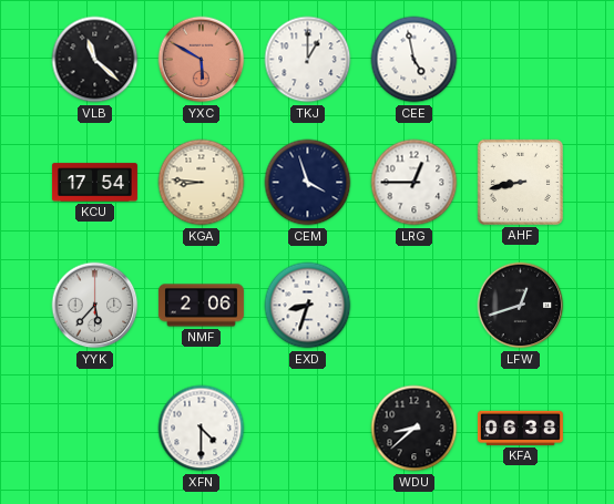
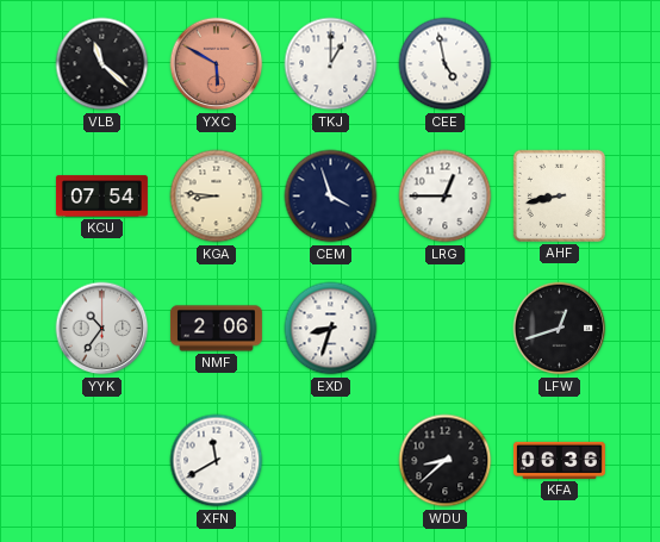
KCU: 17:54 -> 07:54 (101, 197)
YYK: 5:37 -> 10:36 (102, 329)
XFN: 4:30 -> 11:40 (217, 461)
KFA: 06:38 -> 06:36 (559, 460)
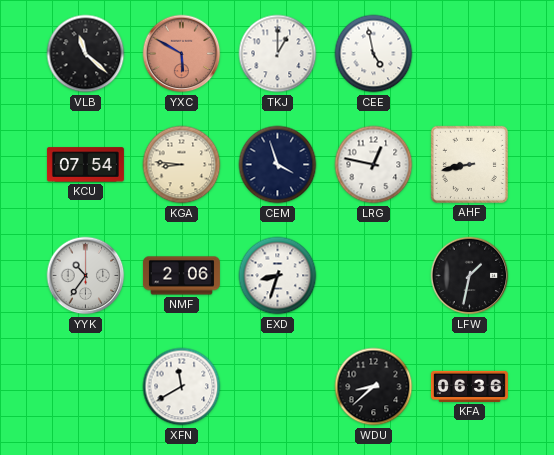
LRG: 12:45 -> 12:47 (374, 165)
LFW: 12:42 -> 1:32 (470, 276)
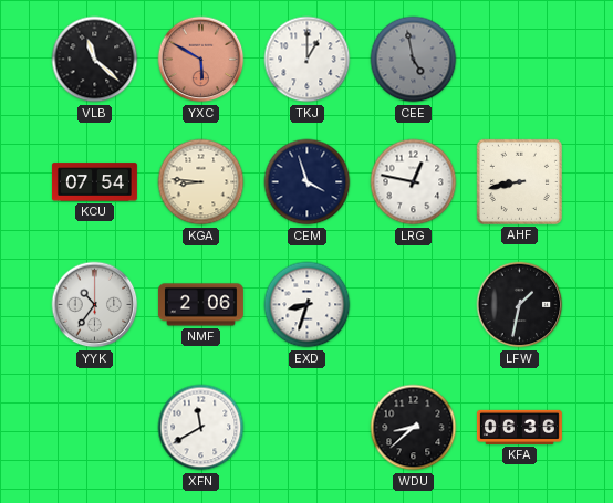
CEE dial: white -> grey (414, 60)
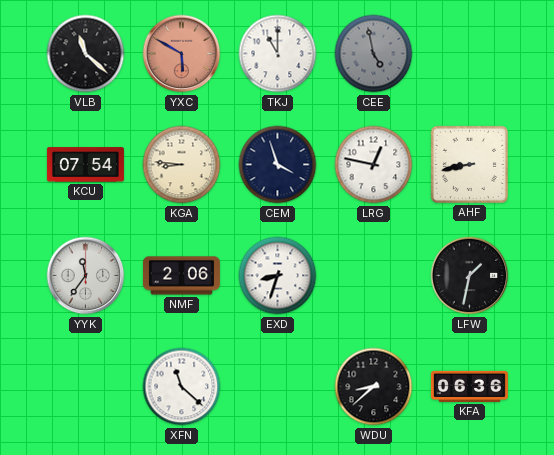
TKJ: 1:00 -> 11:00 (278, 54)
YYK: 10:36 -> 11:36 (86, 276)
XFN: 11:40 -> 11:22 (182, 387)
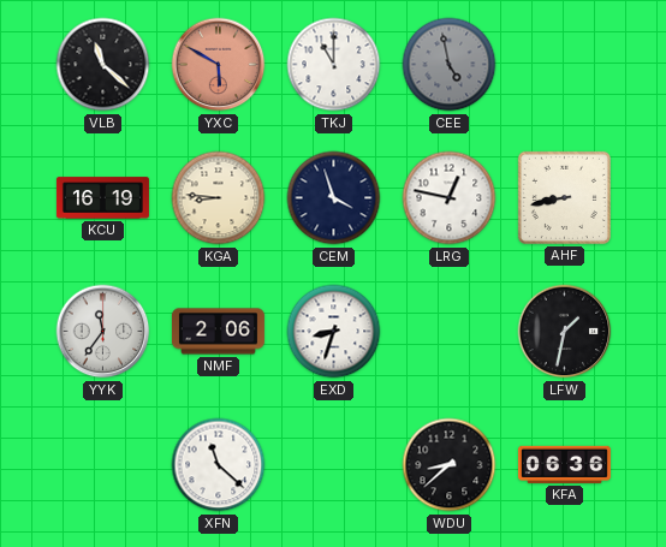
KCU: 07:54 -> 16:19 (102, 198)
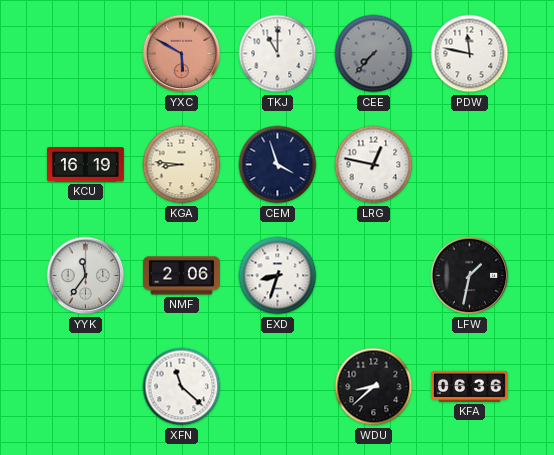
VLB: 11:22 -> none (103, 65)
CEE: 4:58 -> 7:37 (374, 54)
PDW: none -> 11:47 (470, 54)
AHF: 8:43 -> none (564, 197)
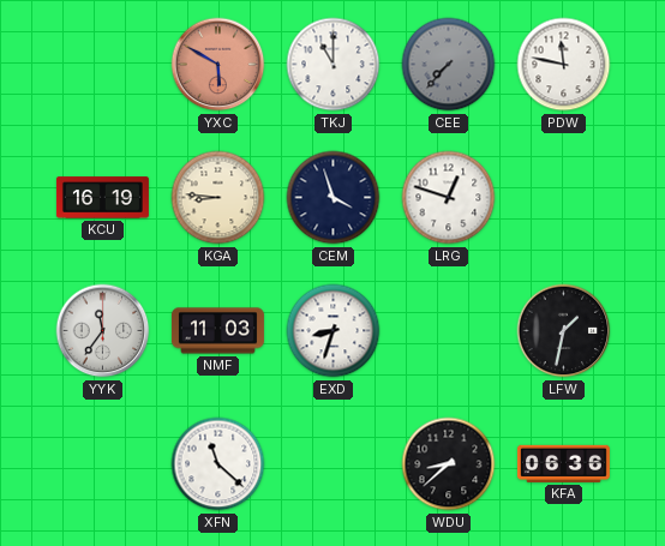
LRG: 12:47 -> 12:48 (449, 198)
NMF: 2:06 -> 11:03 (217, 331)
